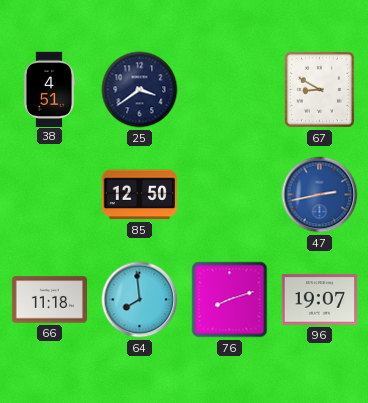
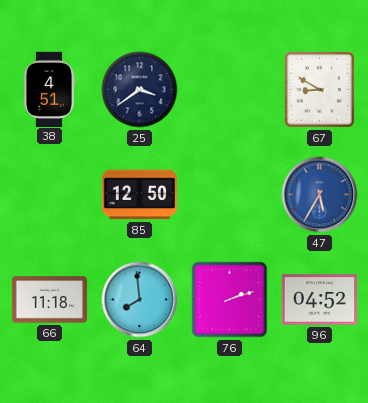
47: 2:43 -> 5:35 (320, 195)
76: 8:12 -> 2:12 (230, 300)
96: 19:07 -> 04:52 (319, 300)
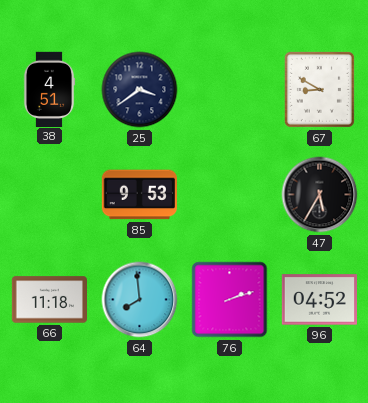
85: 12:50 -> 9:53 (139, 195)
47 dial: blue -> black (320, 195)
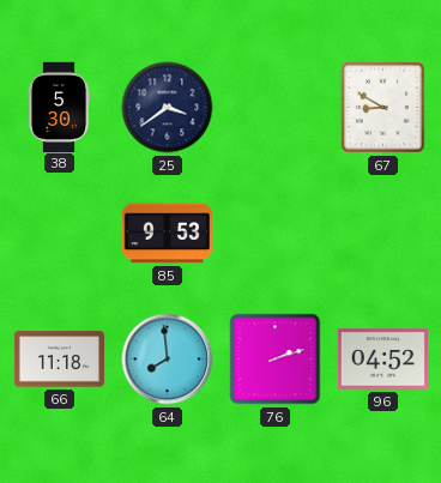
38: 4:51 -> 5:30 (59, 107)
47: 5:35 -> none (320, 195)
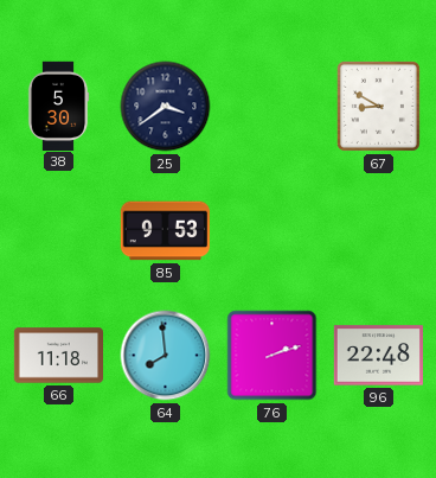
96: 04:52 -> 22:48 (378, 356)
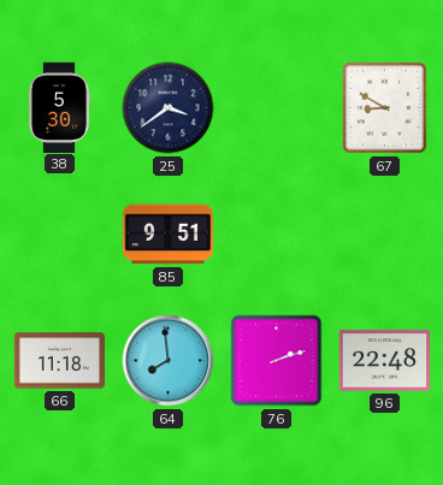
85: 9:53 -> 9:51 (167, 235)
